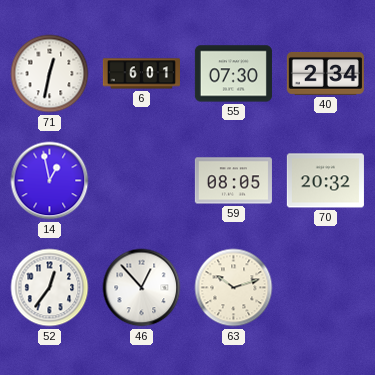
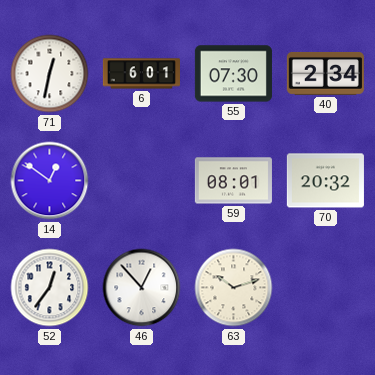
14: 12:58 -> 12:51 (50, 181)
59: 08:05 -> 08:01 (233, 181)
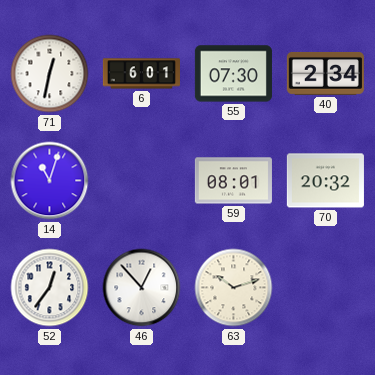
14: 12:51 -> 11:03 (50, 181)
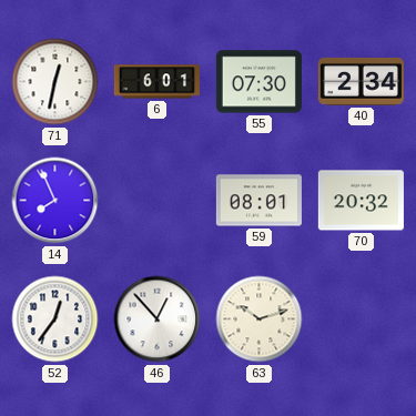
14: 11:03 -> 7:56 (55, 201)
